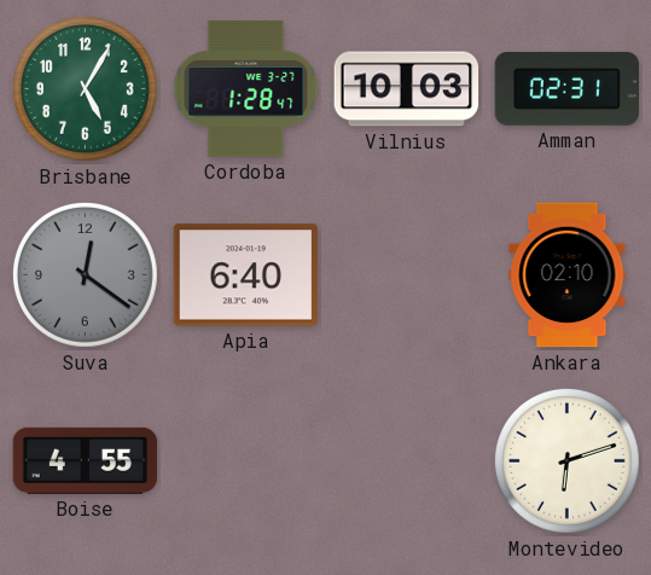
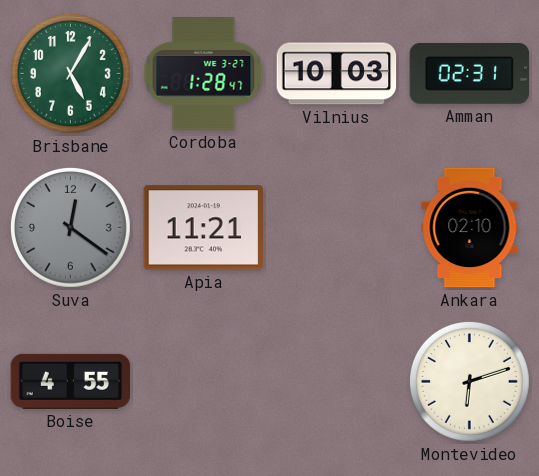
Apia: 6:40 -> 11:21 (204, 228)
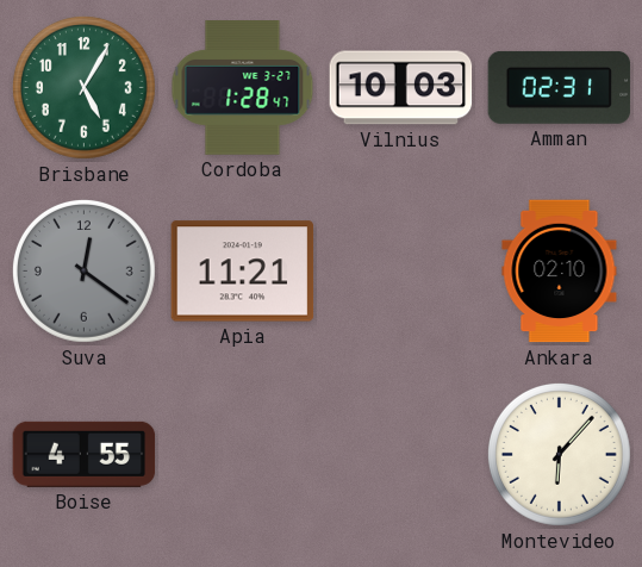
Montevideo: 6:12 -> 6:07 (559, 454)
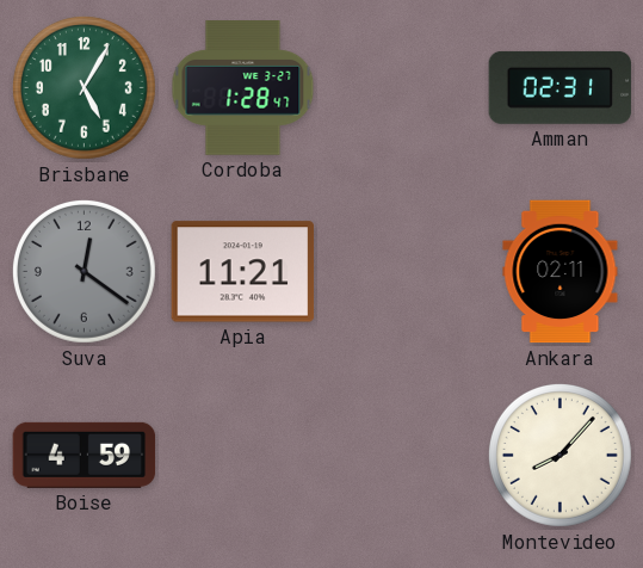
Vilnius: 10:03 -> none (401, 88)
Ankara: 02:10 -> 02:11 (561, 272)
Boise: 4:55 -> 4:59 (85, 455)
Montevideo: 6:07 -> 8:07 (559, 455)
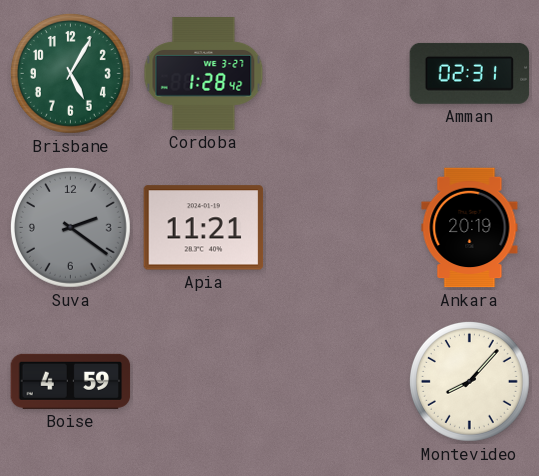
Cordoba: 1:28:47 -> 1:28:42 (204, 74)
Suva: 12:21 -> 2:21 (70, 227)
Ankara: 02:11 -> 20:19 (470, 228)
